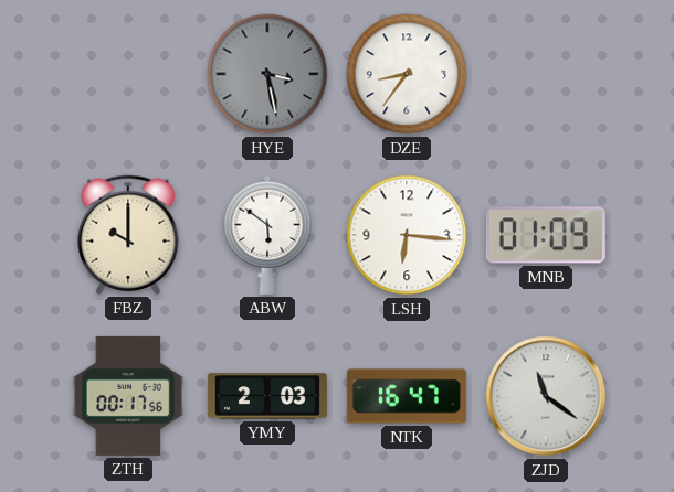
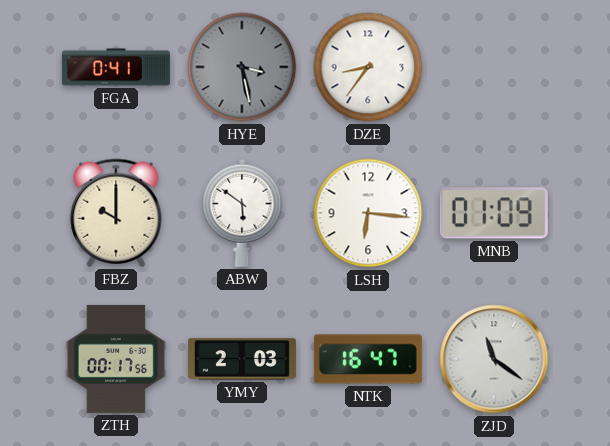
FGA: none -> 0:41 (116, 67)
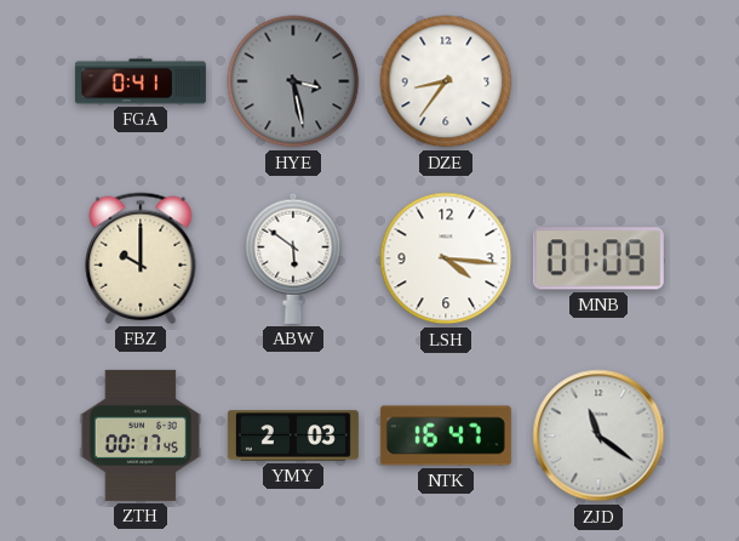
LSH: 6:16 -> 4:16 (446, 258)
ZTH: 00:17:56 -> 00:17:45 (141, 435)
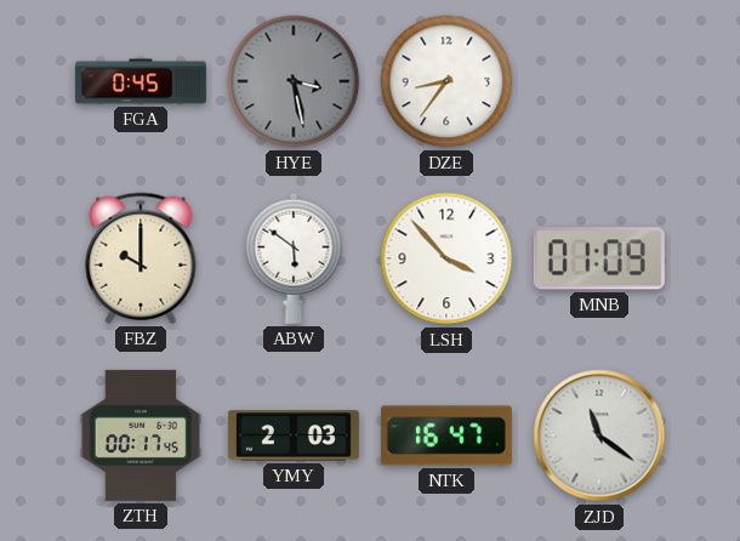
FGA: 0:41 -> 0:45 (141, 81)
LSH: 4:16 -> 3:53 (446, 258)
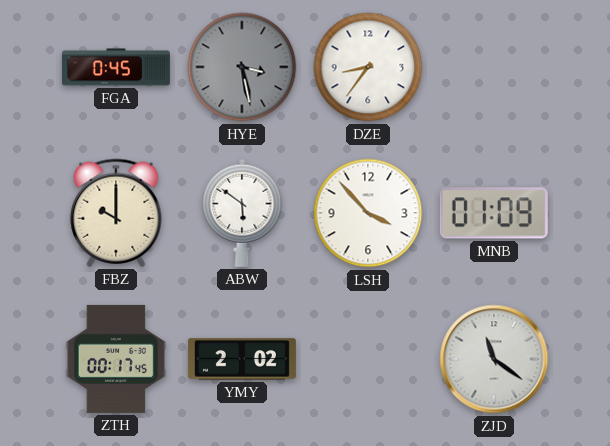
YMY: 2:03 -> 2:02 (242, 359)
NTK: 16:47 -> none (446, 435)
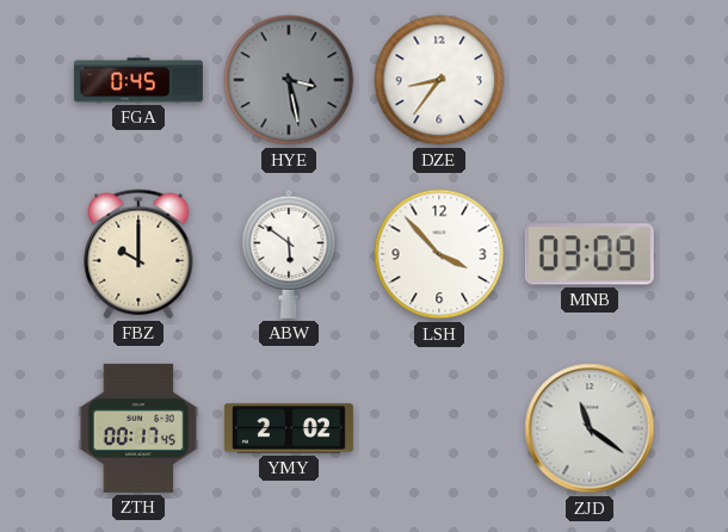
MNB: 01:09 -> 03:09 (590, 254)
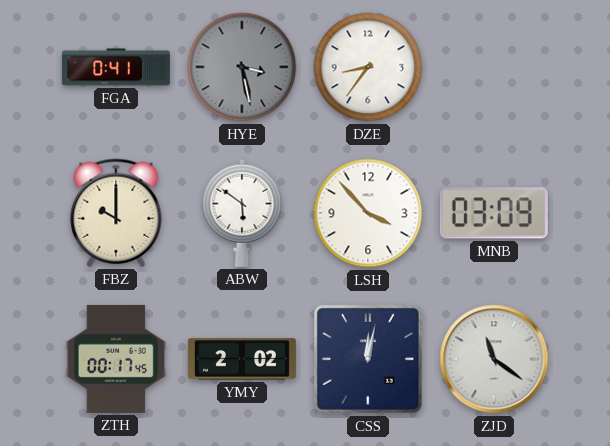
FGA: 0:45 -> 0:41 (116, 67)
CSS: none -> 12:02 (368, 359)
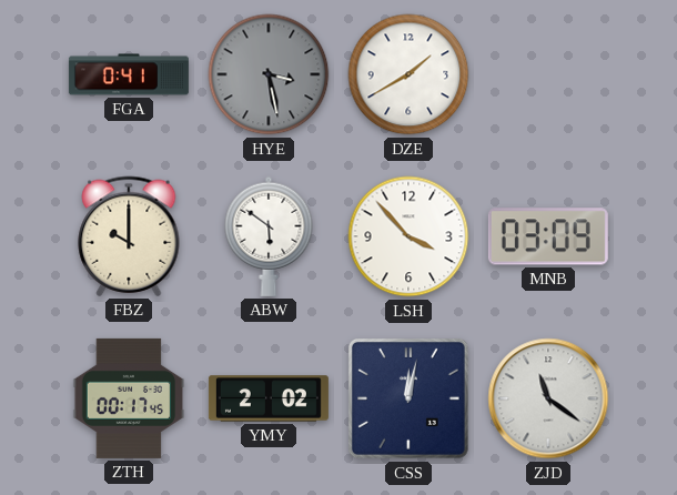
DZE: 8:36 -> 1:40 (408, 74)
